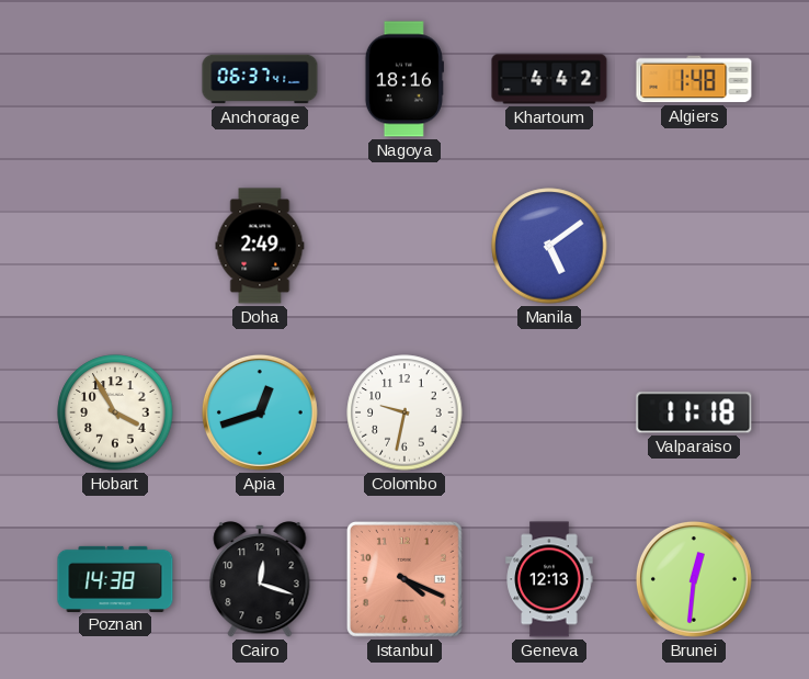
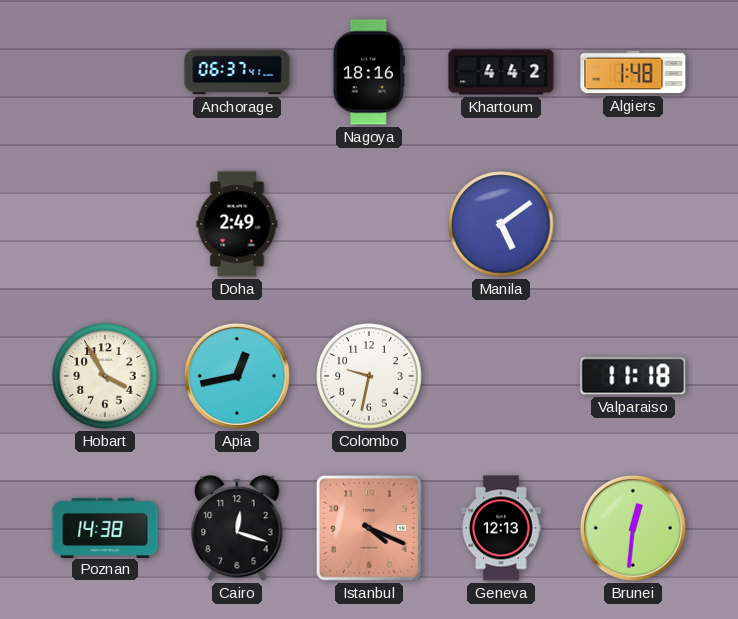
Apia: 12:42 -> 12:43 (237, 376)
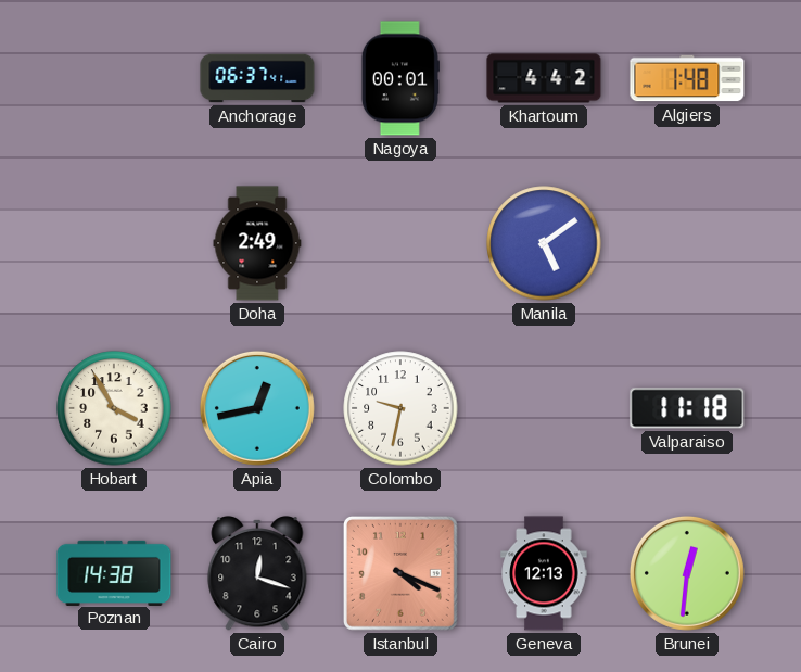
Nagoya: 18:16 -> 00:01 (400, 78)
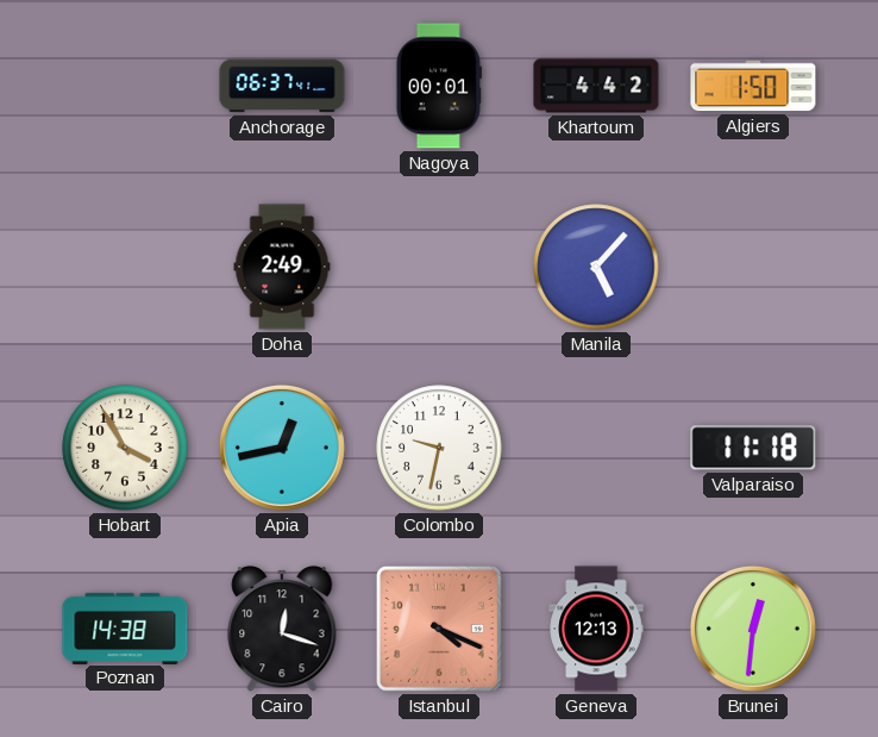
Algiers: 1:48 -> 1:50 (753, 86)
Manila: 5:09 -> 5:07 (596, 267)
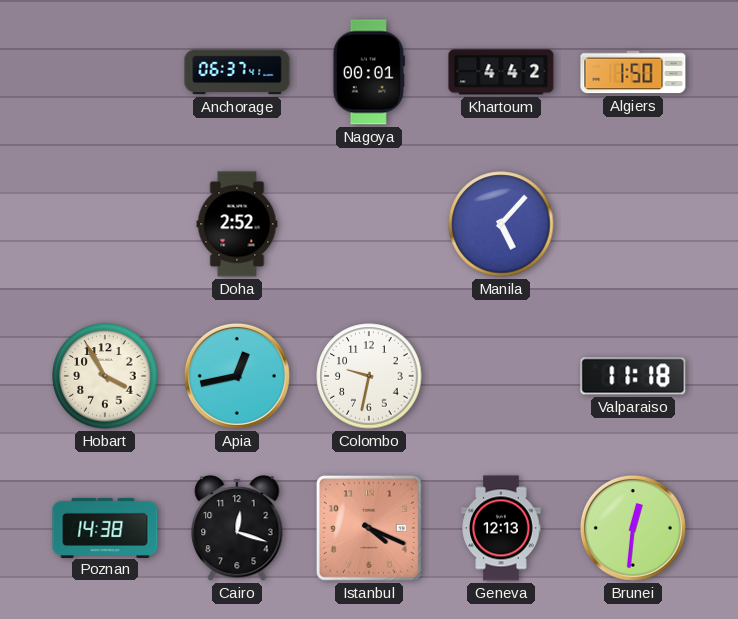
Doha: 2:49 -> 2:52 (237, 224)
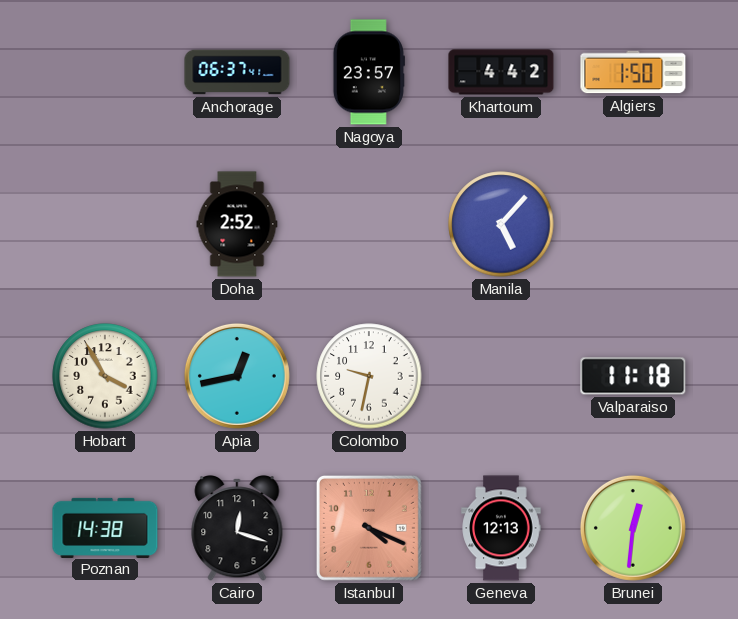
Nagoya: 00:01 -> 23:57 (369, 72)
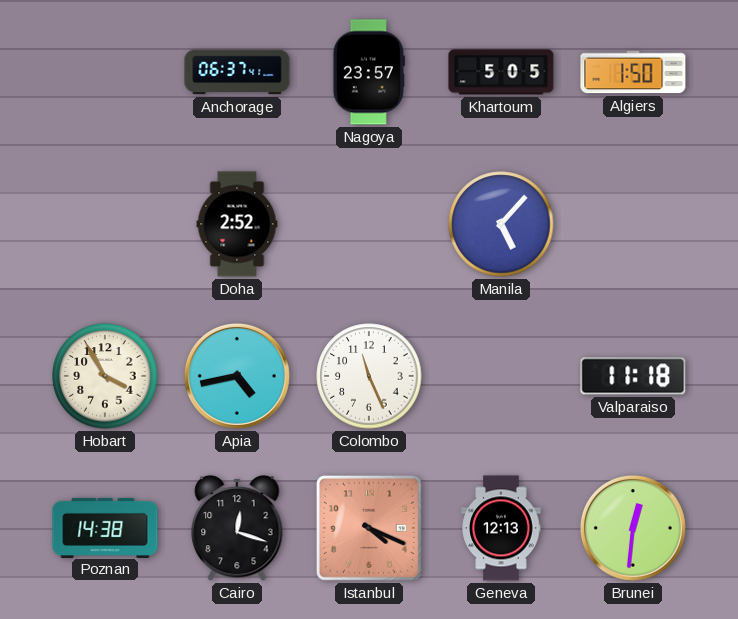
Khartoum: 4:42 -> 5:05 (501, 72)
Apia: 12:43 -> 4:43 (237, 376)
Colombo: 9:32 -> 11:26 (369, 376)
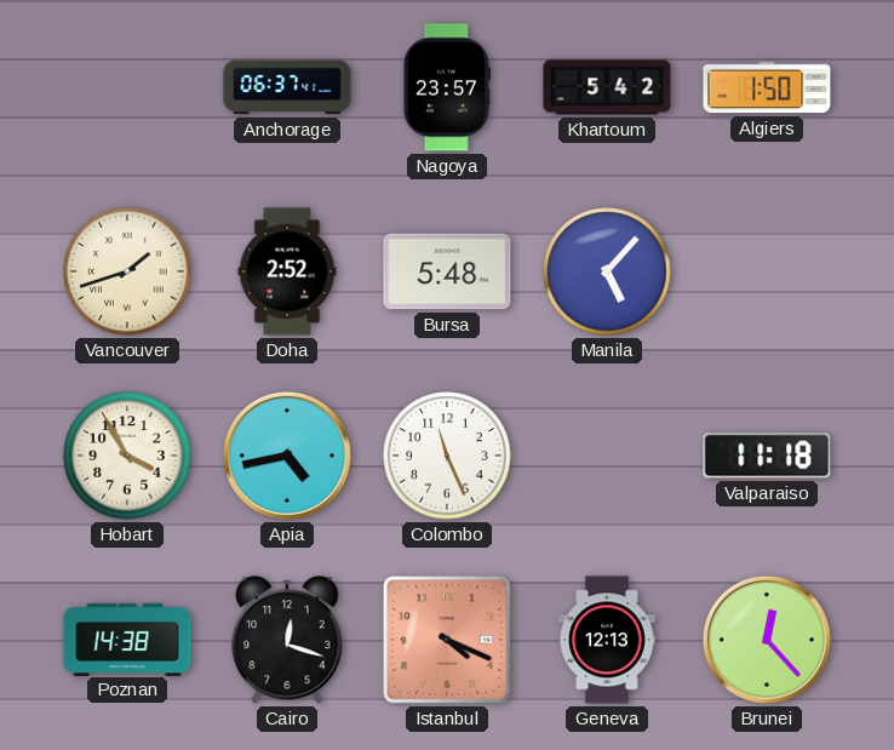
Khartoum: 5:05 -> 5:42 (607, 87)
Vancouver: none -> 1:42 (127, 271)
Bursa: none -> 5:48 (447, 271)
Brunei: 12:31 -> 12:23 (767, 640)
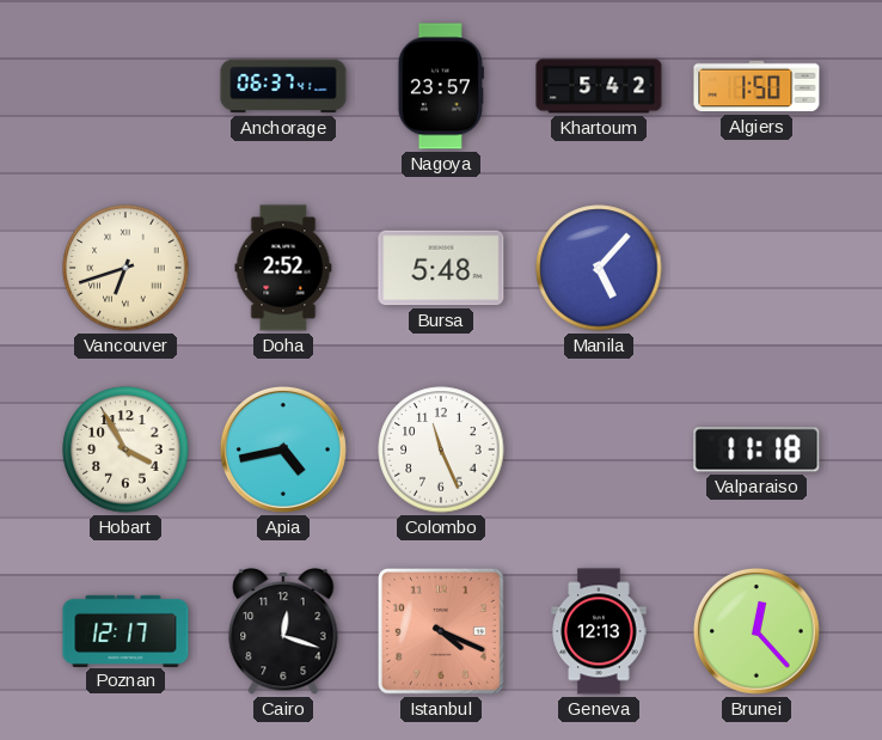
Vancouver: 1:42 -> 6:42 (125, 268)
Poznan: 14:38 -> 12:17 (125, 630)
